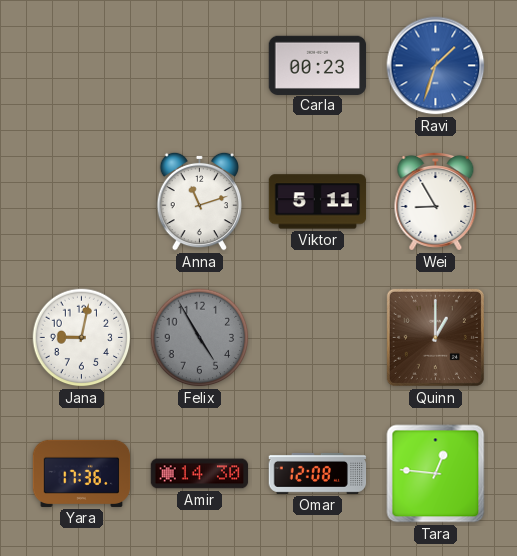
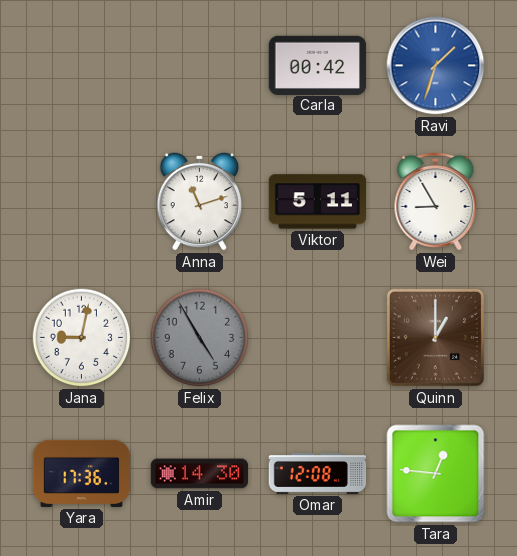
Carla: 00:23 -> 00:42 (318, 65)
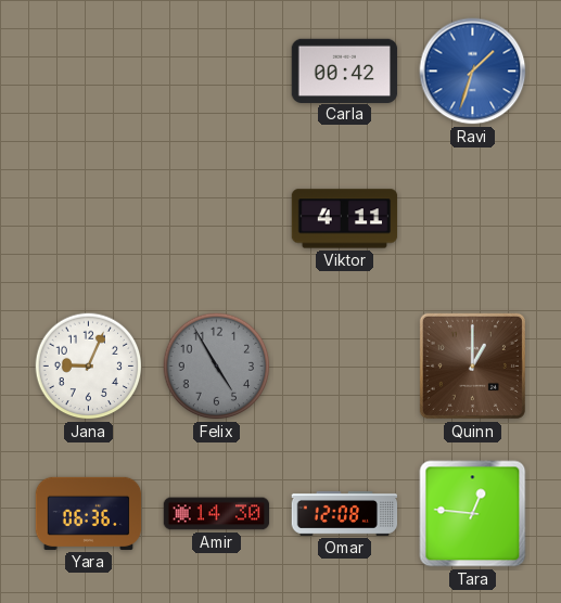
Anna: 11:12 -> none (199, 201)
Viktor: 5:11 -> 4:11 (345, 219)
Wei: 8:55 -> none (436, 202)
Jana: 9:02 -> 9:04 (89, 367)
Yara: 17:36 -> 06:36 (89, 513)
